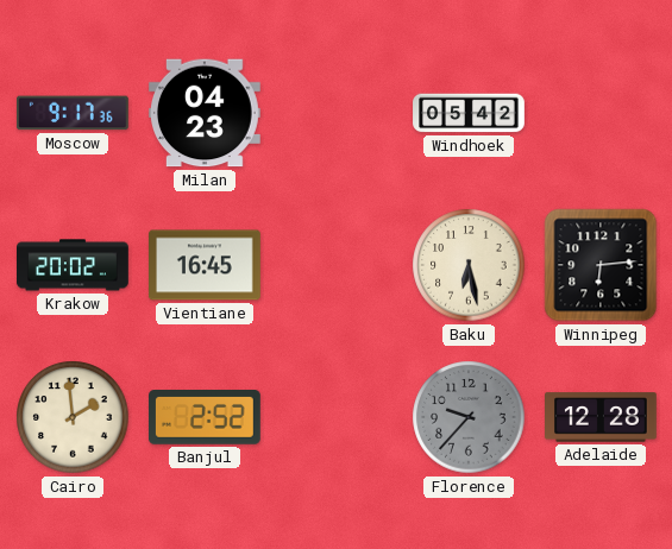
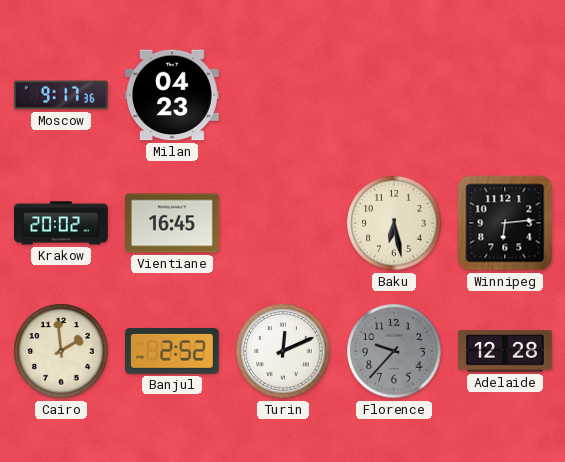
Windhoek: 05:42 -> none (469, 113)
Turin: none -> 12:11 (283, 351)
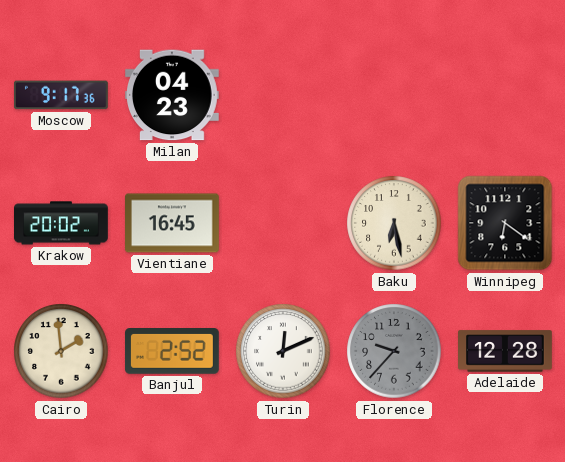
Winnipeg: 6:14 -> 6:21 (505, 223)
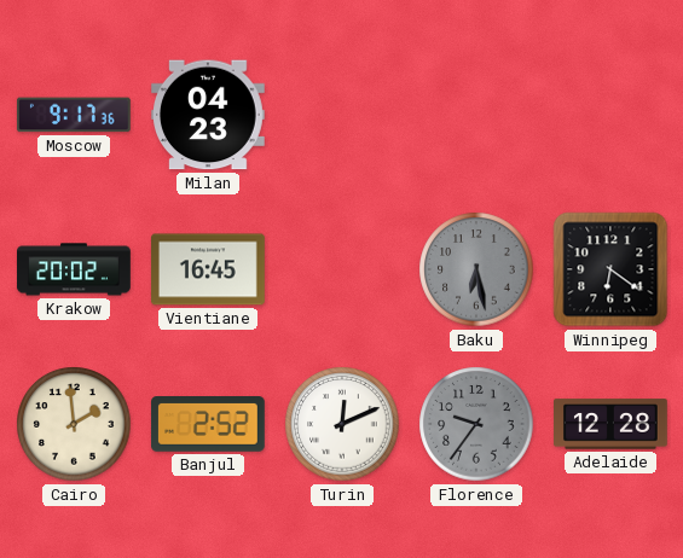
Baku dial: cream -> grey (476, 269)
Florence: 9:37 -> 9:36 (476, 424)
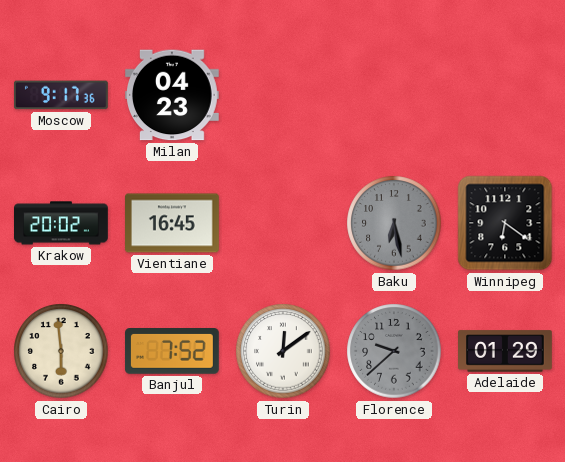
Cairo: 1:59 -> 5:59 (61, 351)
Banjul: 2:52 -> 7:52 (173, 352)
Turin: 12:11 -> 12:09 (283, 351)
Florence: 9:36 -> 9:38 (394, 351)
Adelaide: 12:28 -> 01:29 (506, 351)
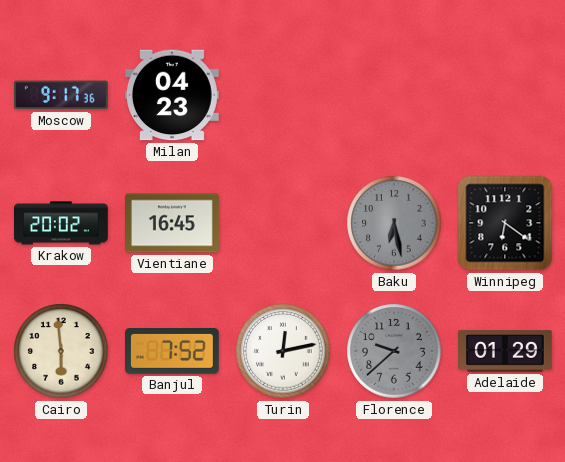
Turin: 12:09 -> 12:13 (283, 351)
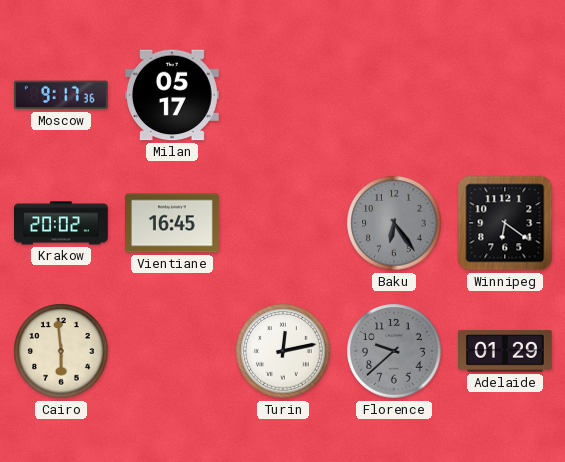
Milan: 04:23 -> 05:17 (173, 95)
Baku: 6:28 -> 6:24 (394, 223)
Banjul: 7:52 -> none (173, 352)
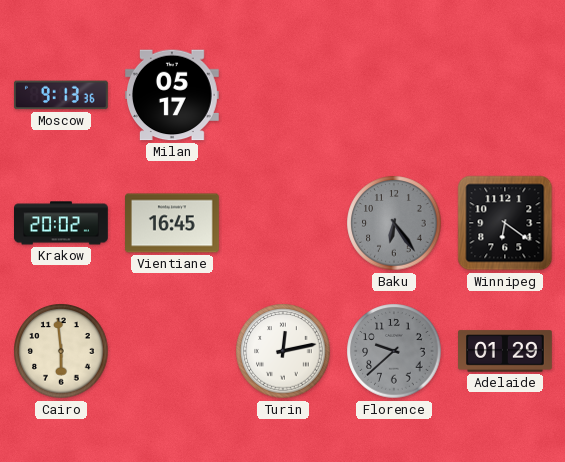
Moscow: 9:17 -> 9:13 (61, 95)
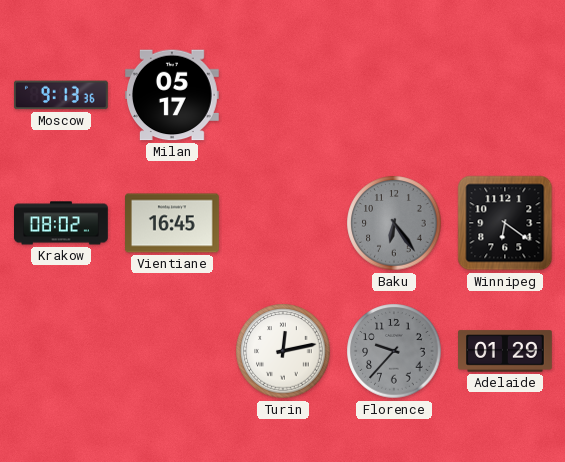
Krakow: 20:02 -> 08:02 (62, 223)
Cairo: 5:59 -> none (61, 351)
Florence: 9:38 -> 9:37 (394, 351)
